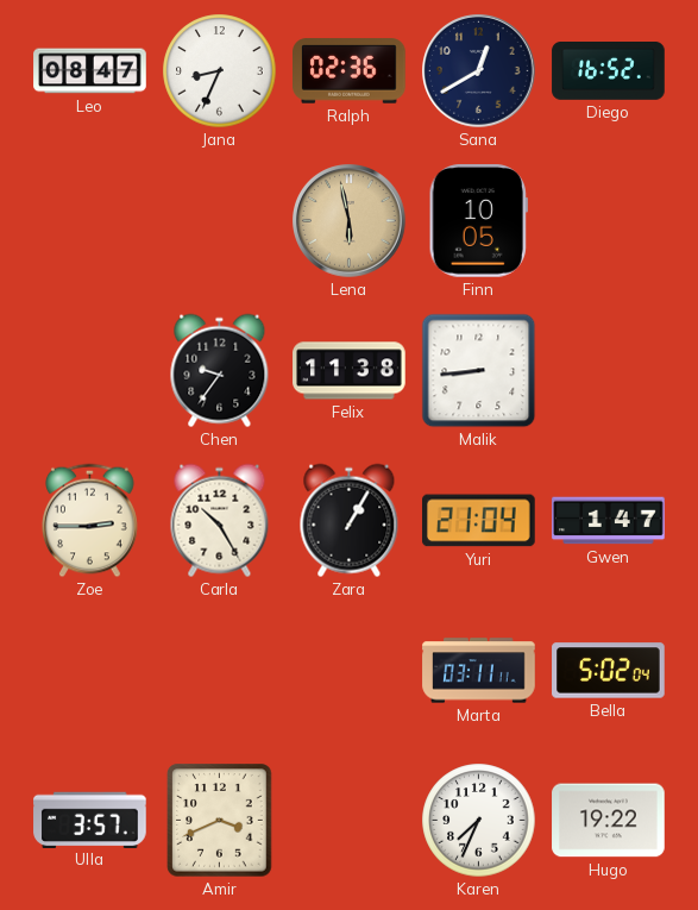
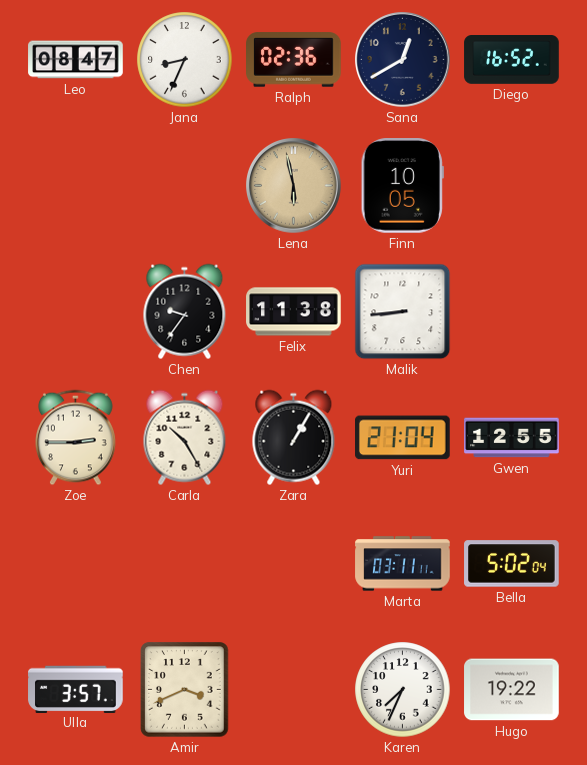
Gwen: 1:47 -> 12:55 (512, 438)
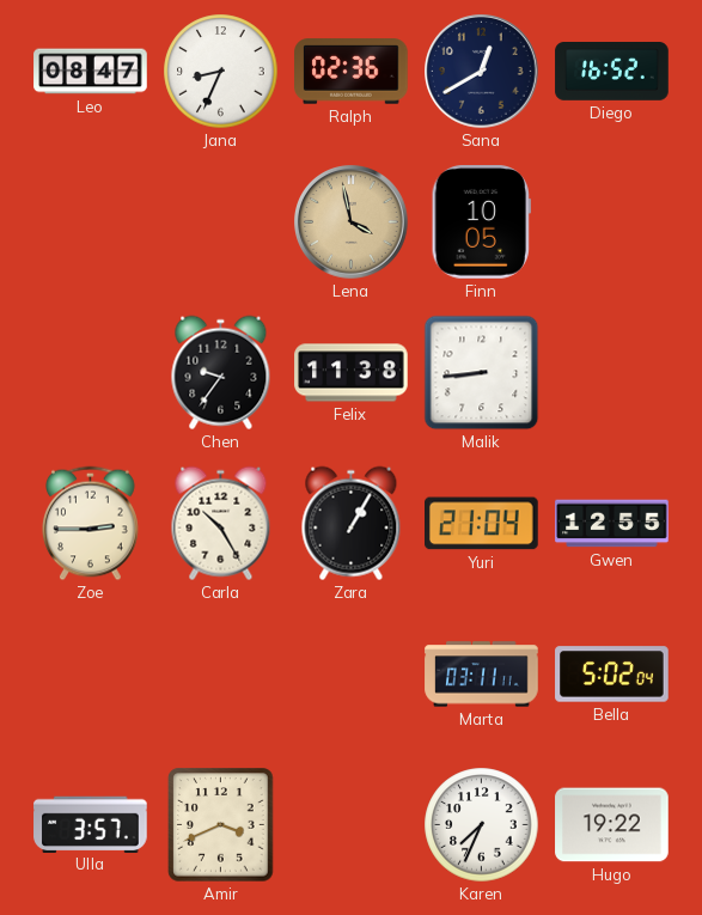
Lena: 5:58 -> 3:58 (352, 222)
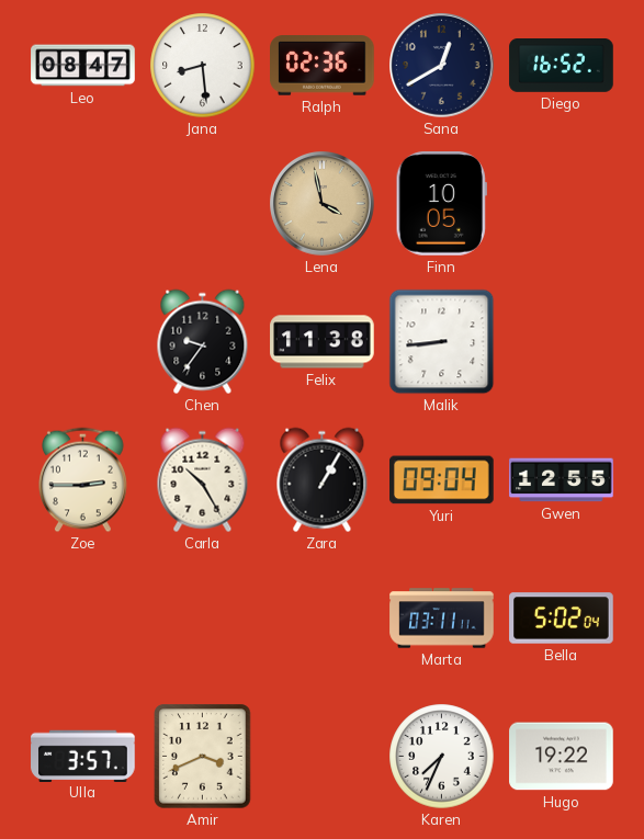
Jana: 8:34 -> 8:29 (203, 66)
Yuri: 21:04 -> 09:04 (442, 480)
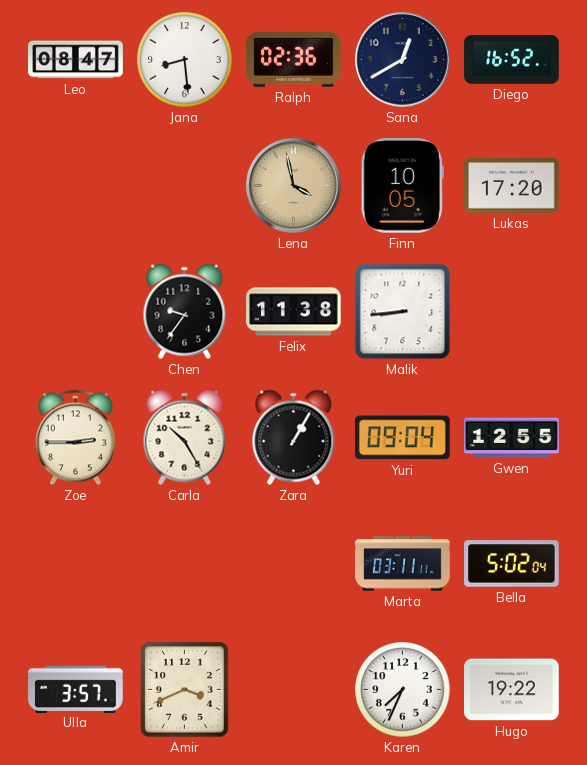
Lukas: none -> 17:20 (512, 186)
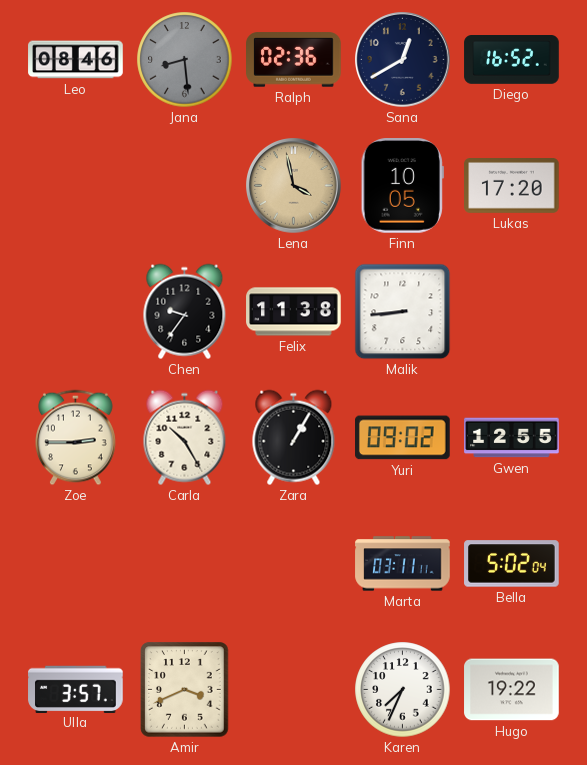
Leo: 08:47 -> 08:46 (76, 60)
Jana dial: white -> grey (185, 60)
Yuri: 09:04 -> 09:02 (403, 438)
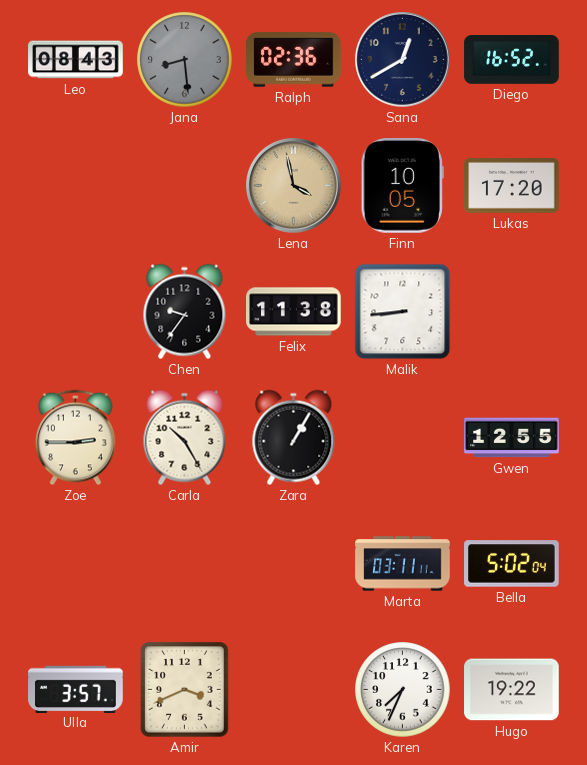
Leo: 08:46 -> 08:43 (76, 60)
Yuri: 09:02 -> none (403, 438)
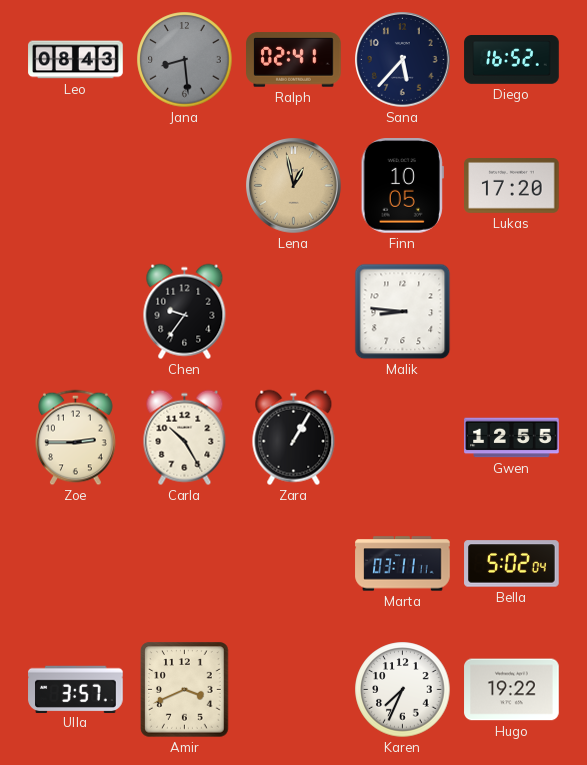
Ralph: 02:36 -> 02:41 (294, 60)
Sana: 12:40 -> 5:37 (403, 60)
Lena: 3:58 -> 12:58 (294, 186)
Felix: 11:38 -> none (294, 312)
Malik: 8:44 -> 8:46 (403, 312)
